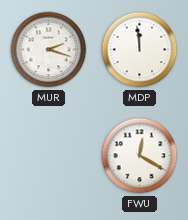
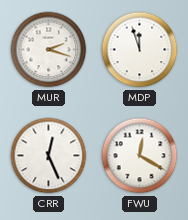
MDP: 11:59 -> 11:57 (140, 50)
CRR: none -> 12:26 (49, 156)
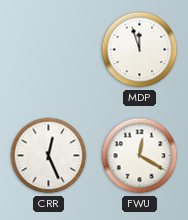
MUR: 2:18 -> none (49, 50)
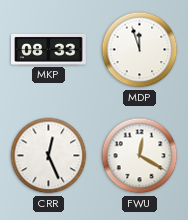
MKP: none -> 08:33 (49, 49)
